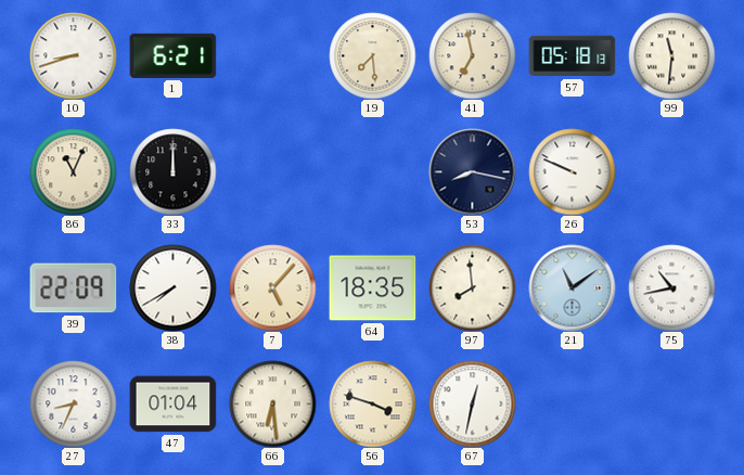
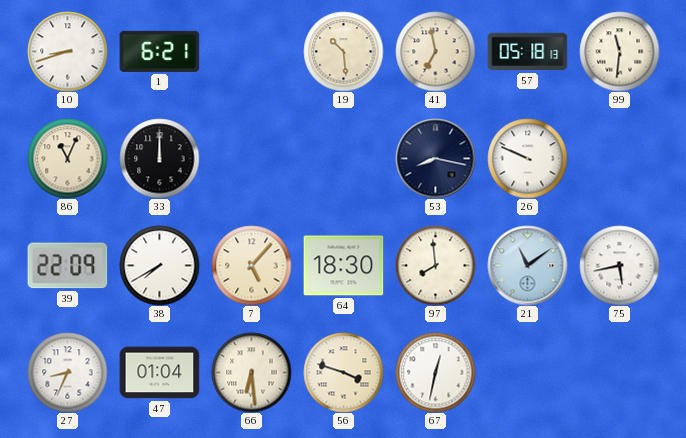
19: 7:29 -> 10:29 (343, 51)
64: 18:35 -> 18:30 (343, 266)
75: 10:43 -> 5:43 (619, 265)
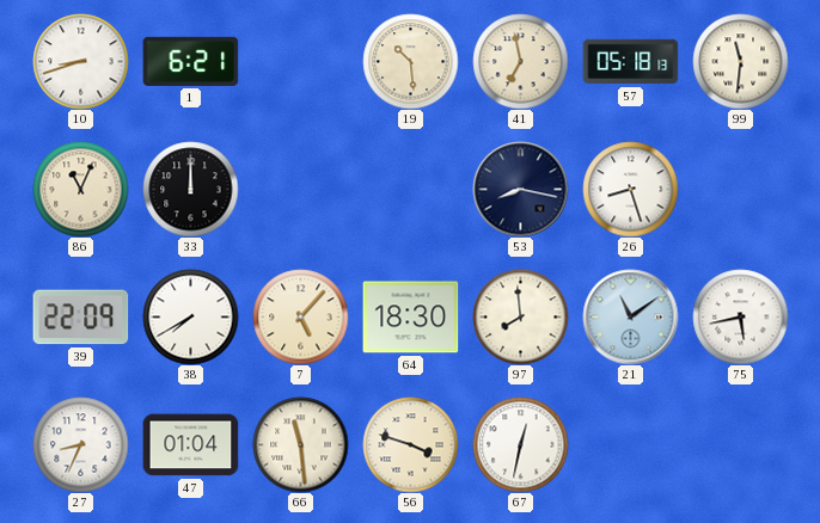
26: 9:49 -> 8:27 (630, 189)
66: 6:29 -> 11:29 (300, 444)
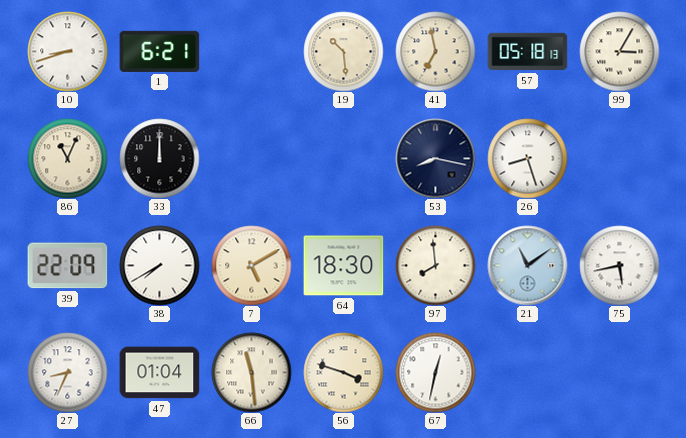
99: 11:31 -> 3:05 (619, 51)
7: 5:07 -> 5:10 (251, 265)
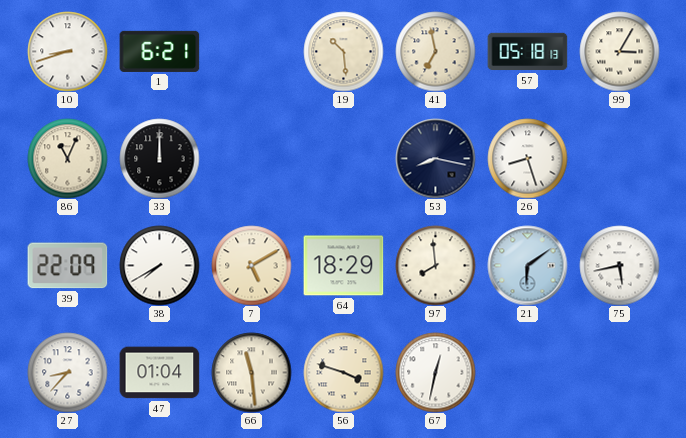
64: 18:30 -> 18:29 (343, 266)
21: 11:09 -> 6:09 (527, 265)
27: 8:34 -> 8:37 (67, 372)
